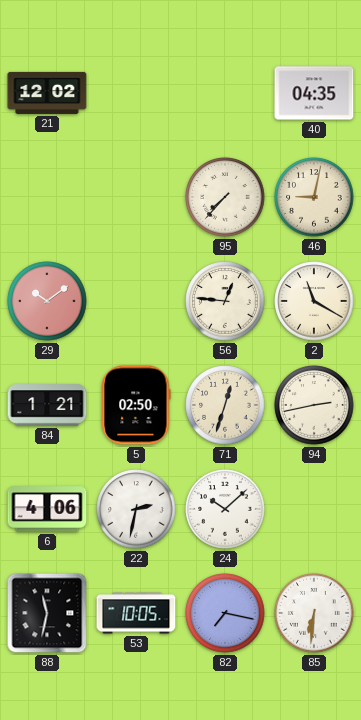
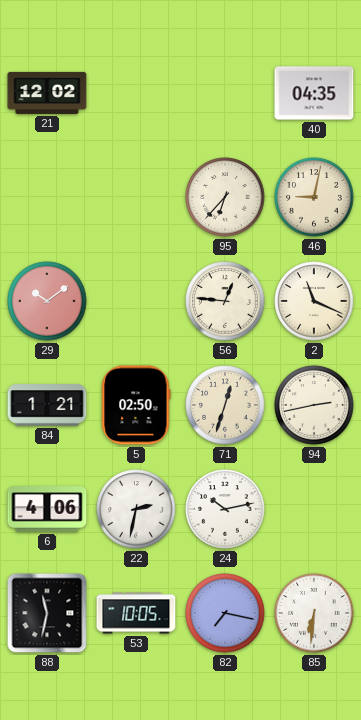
95: 7:37 -> 6:37 (225, 197)
2: 11:20 -> 11:19 (314, 301)
24: 10:08 -> 10:13 (225, 509)
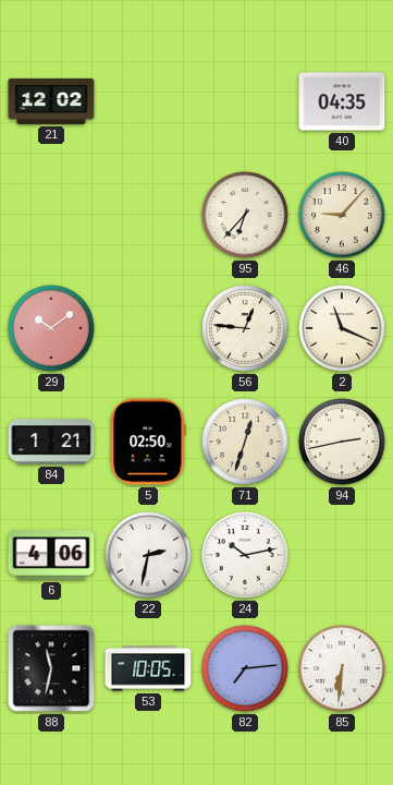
46: 9:02 -> 9:07 (342, 215)
82: 7:17 -> 7:14 (245, 668)
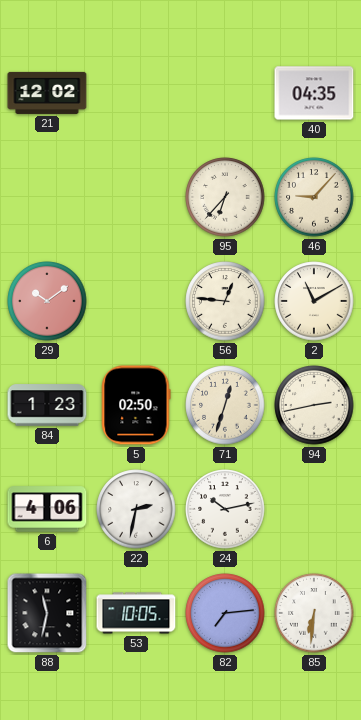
2: 11:19 -> 11:10 (314, 301)
84: 1:21 -> 1:23 (47, 405)
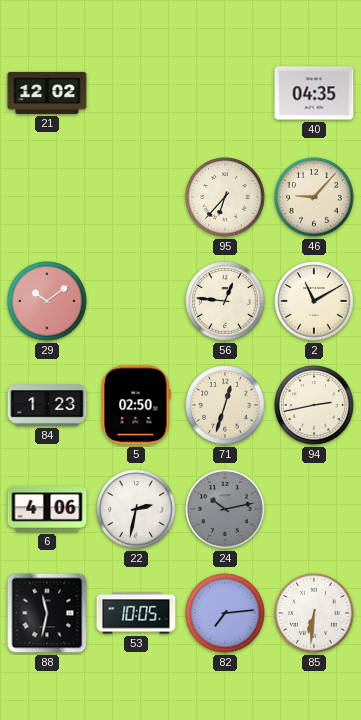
24 dial: white -> grey (225, 509)
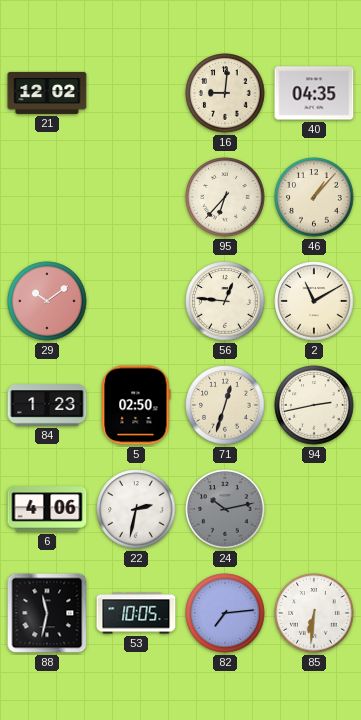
16: none -> 9:01 (225, 93)
46: 9:07 -> 1:07 (314, 197)
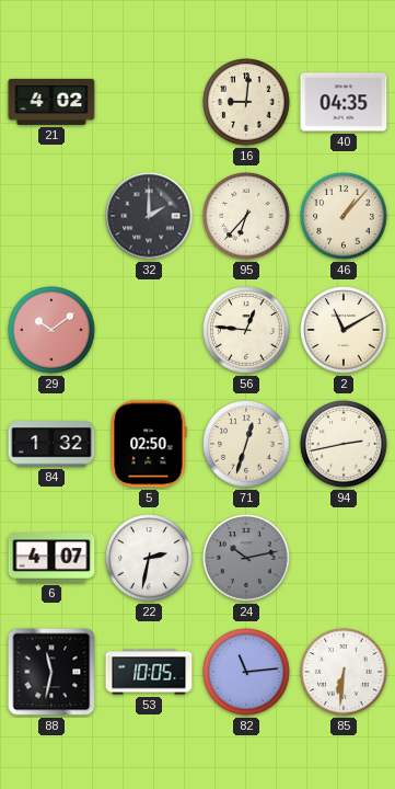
21: 12:02 -> 4:02 (51, 102)
32: none -> 2:00 (149, 216)
84: 1:23 -> 1:32 (51, 444)
6: 4:06 -> 4:07 (51, 558)
82: 7:14 -> 11:14 (246, 672)
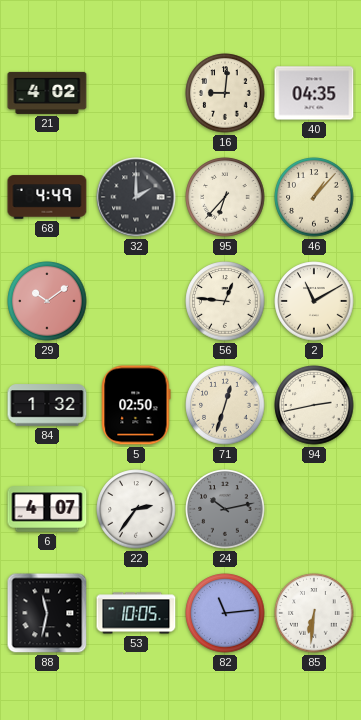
68: none -> 4:49 (47, 197)
22: 2:32 -> 2:36 (136, 509)
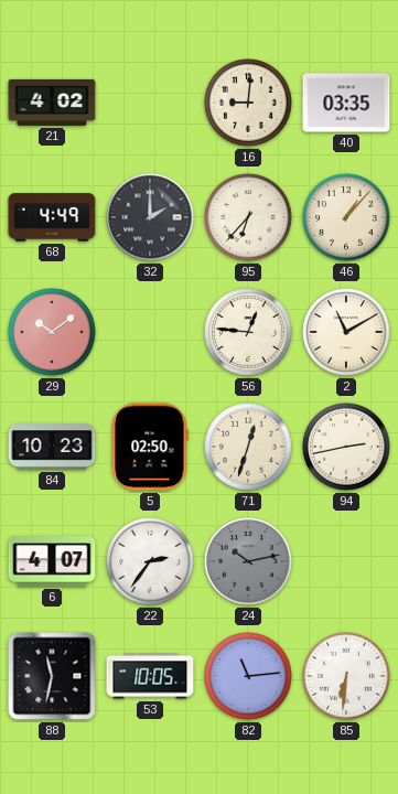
40: 04:35 -> 03:35 (346, 103)
84: 1:32 -> 10:23 (52, 447)
